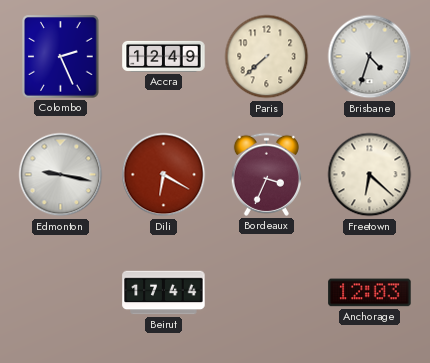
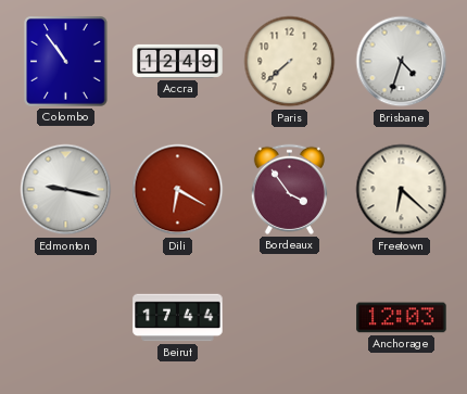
Colombo: 2:26 -> 10:54 (66, 62)
Bordeaux: 3:34 -> 3:54 (289, 189)
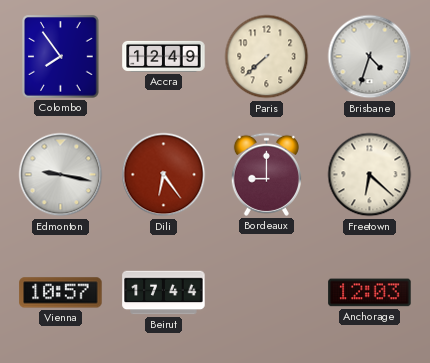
Colombo: 10:54 -> 7:54 (61, 57)
Dili: 6:20 -> 6:24 (164, 175)
Bordeaux: 3:54 -> 9:00 (266, 174)
Vienna: none -> 10:57 (61, 293)
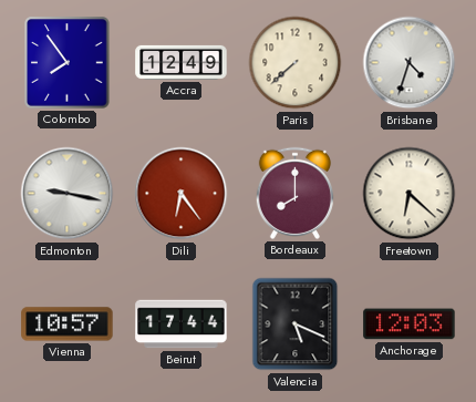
Bordeaux: 9:00 -> 8:00 (294, 193)
Valencia: none -> 5:19 (296, 324)
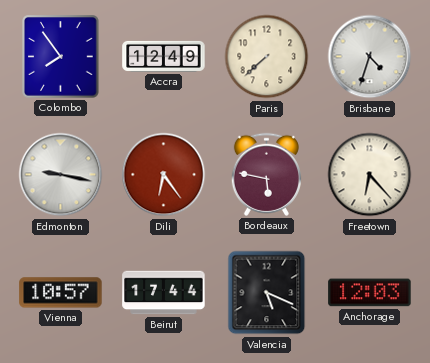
Bordeaux: 8:00 -> 5:47 (266, 174)
Freetown: 6:22 -> 6:23 (370, 175)
